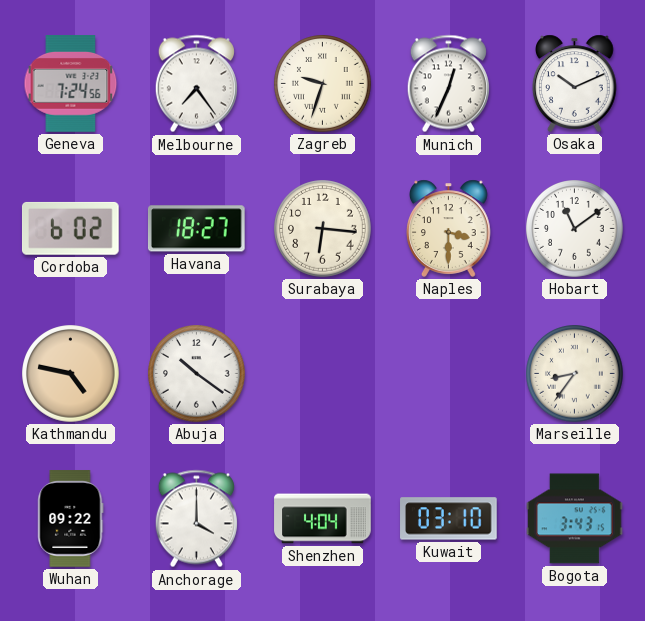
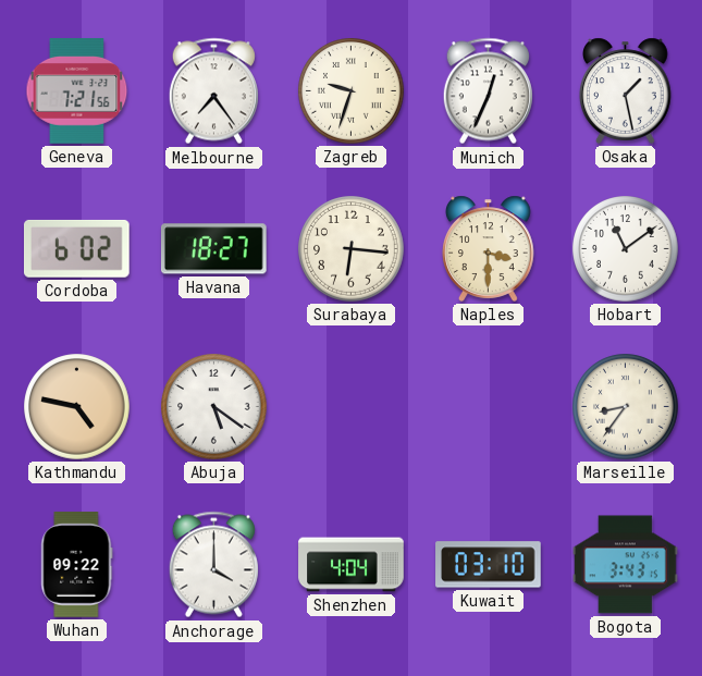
Geneva: 7:24 -> 7:21 (77, 91)
Osaka: 10:11 -> 1:28 (626, 90)
Abuja: 10:21 -> 5:21 (214, 407)
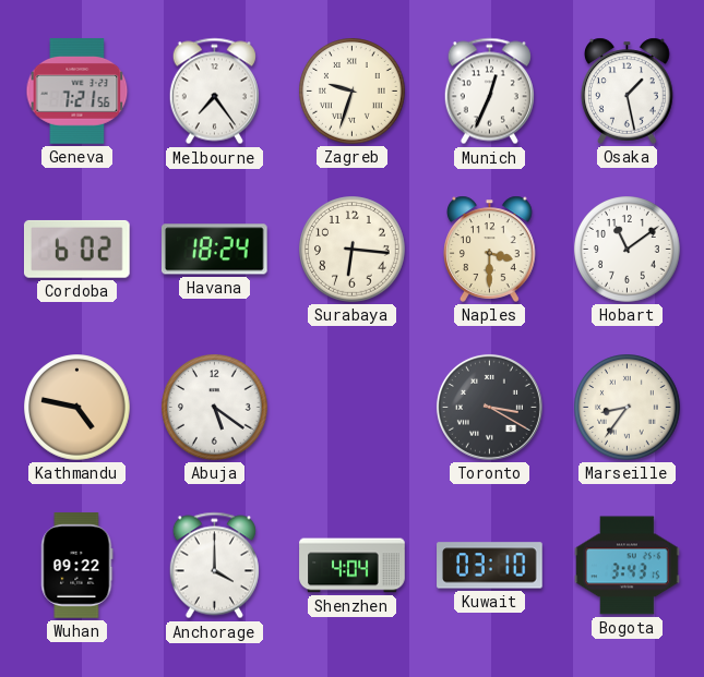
Havana: 18:27 -> 18:24 (214, 250)
Toronto: none -> 3:20 (489, 407)
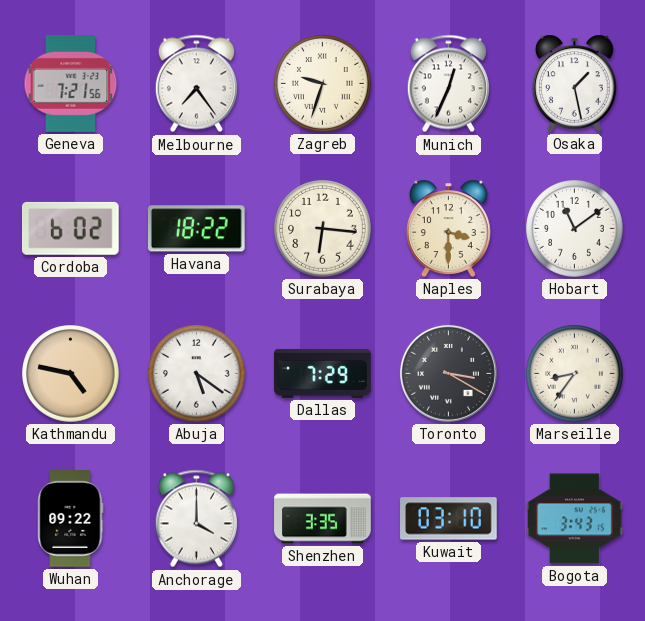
Havana: 18:24 -> 18:22 (196, 229)
Dallas: none -> 7:29 (323, 373)
Shenzhen: 4:04 -> 3:35 (323, 519)
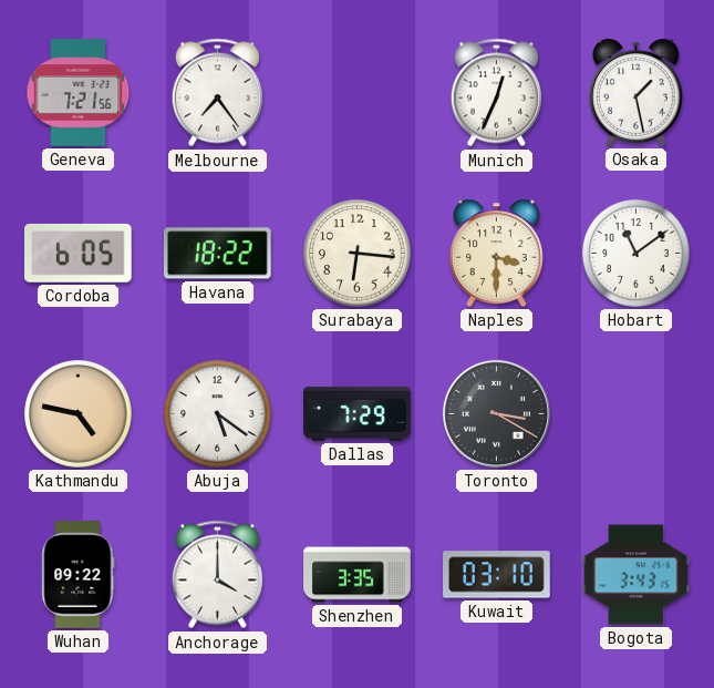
Zagreb: 9:33 -> none (323, 84)
Cordoba: 6:02 -> 6:05 (77, 253)
Marseille: 8:36 -> none (575, 374)
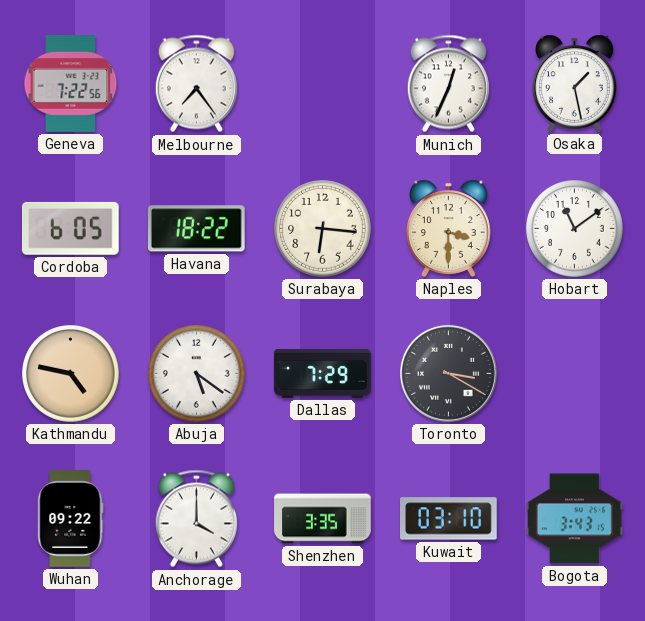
Geneva: 7:21 -> 7:22 (71, 84)
